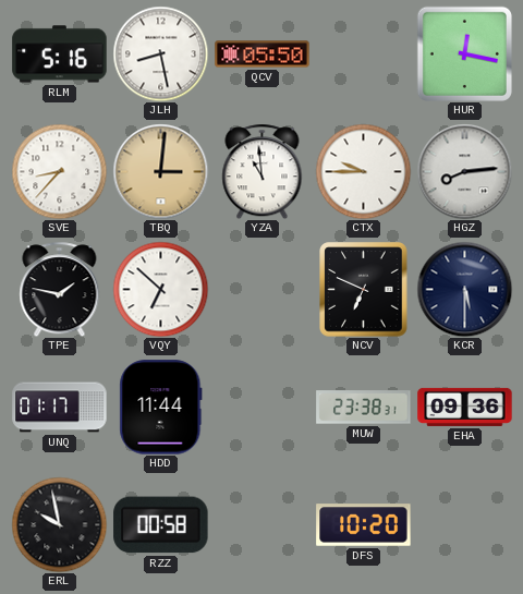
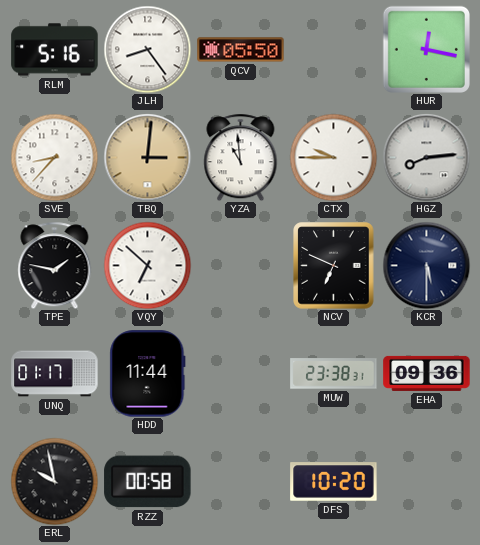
JLH: 8:28 -> 8:24 (147, 49)
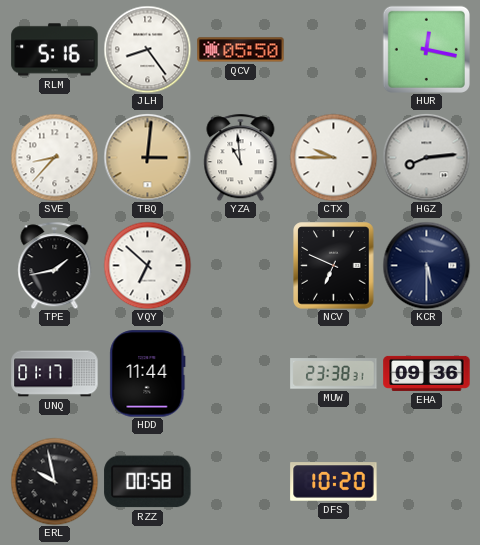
TPE: 1:47 -> 1:43 (55, 265)
